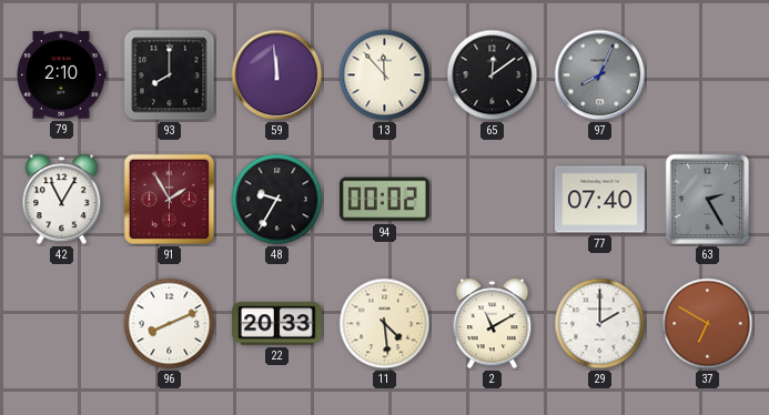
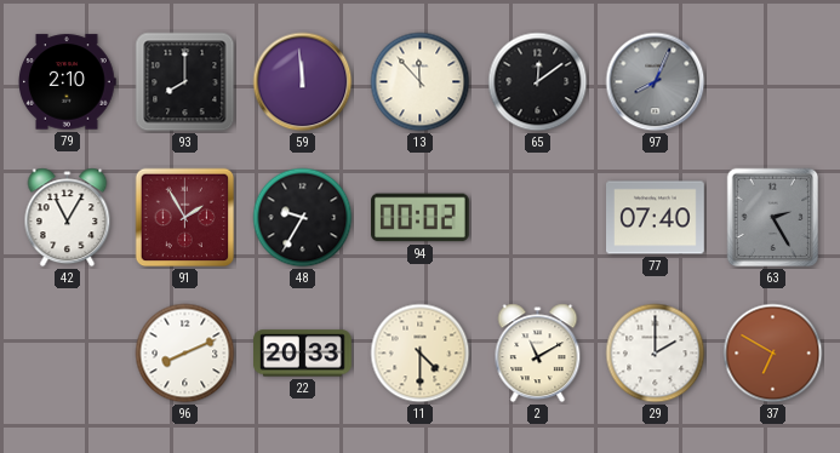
11: 4:29 -> 4:30 (421, 354)
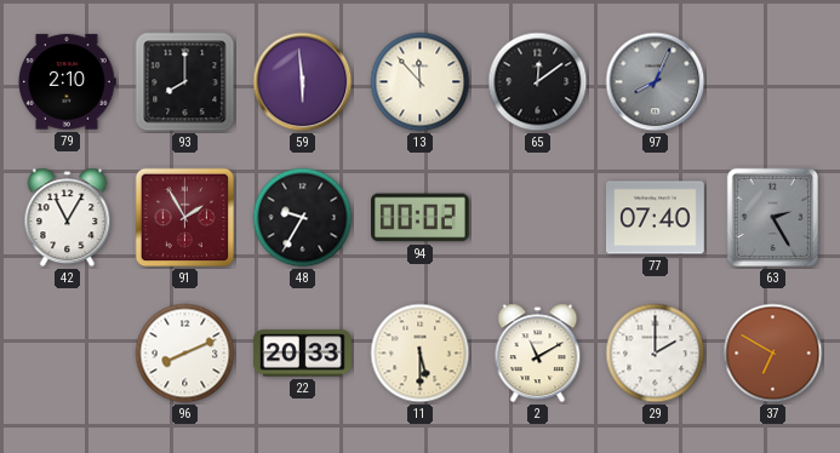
59: 11:59 -> 5:59 (303, 82)
11: 4:30 -> 5:30 (421, 354)
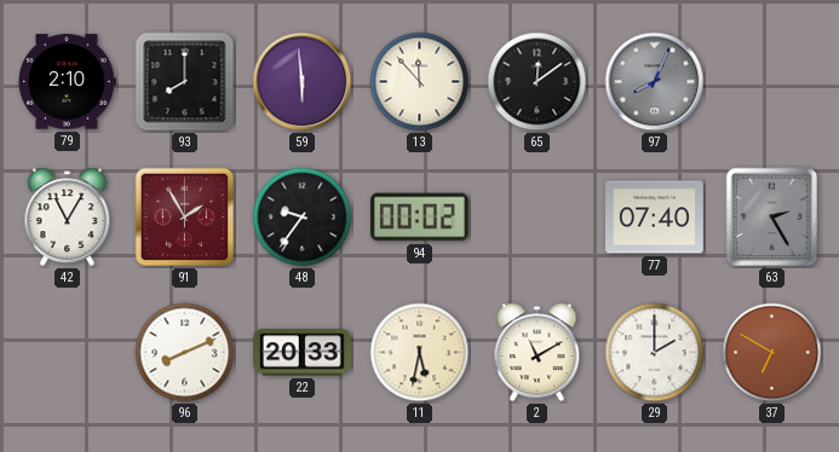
48: 9:35 -> 9:36 (303, 218)
11: 5:30 -> 5:32 (420, 353)
